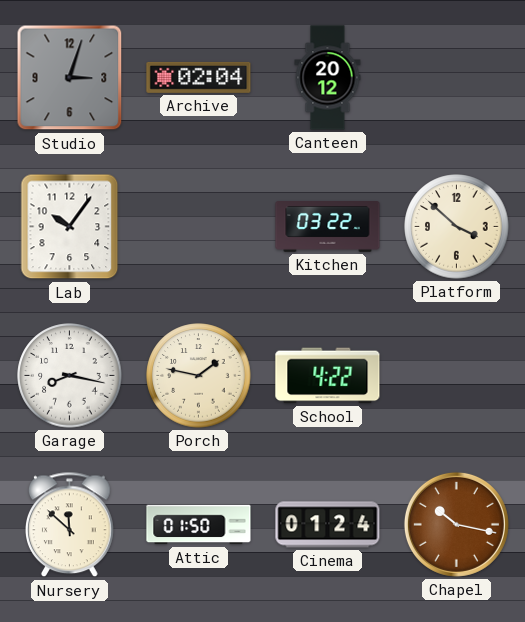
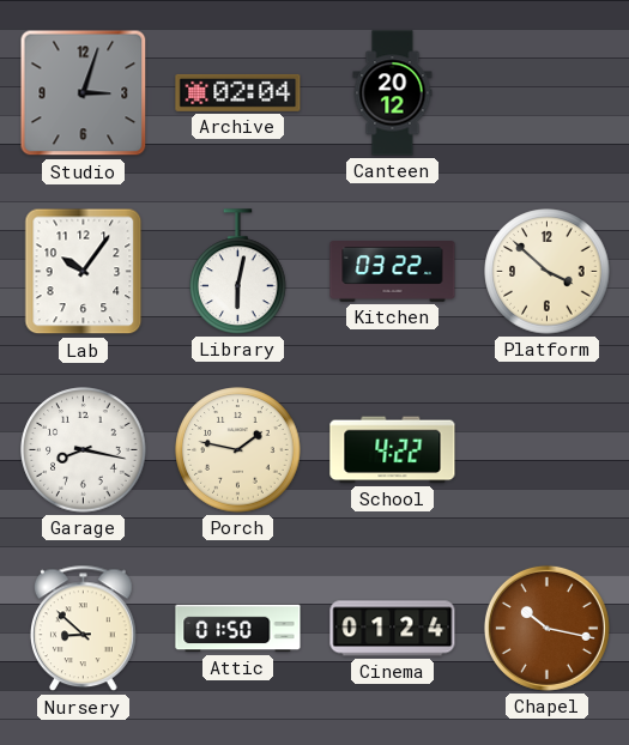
Library: none -> 6:02 (238, 272)
Nursery: 11:52 -> 8:52 (84, 629)
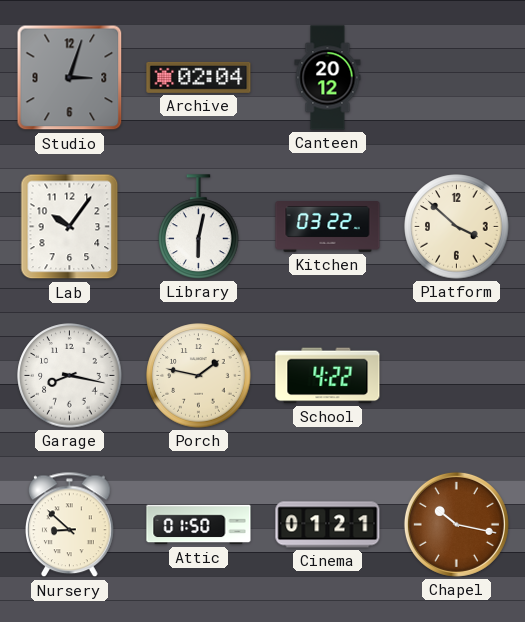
Cinema: 01:24 -> 01:21 (328, 525)
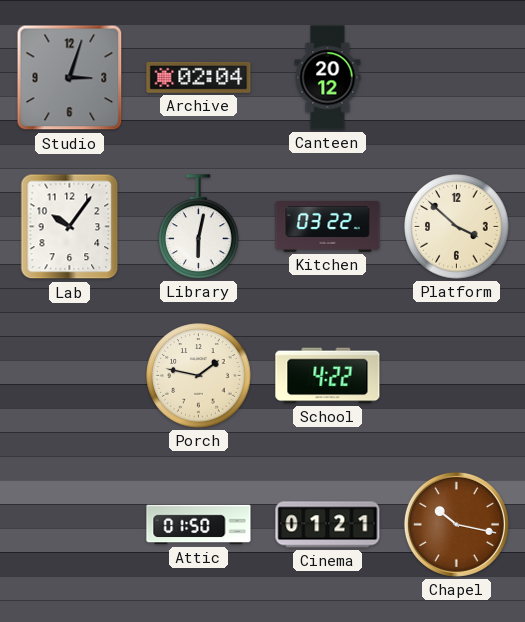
Garage: 8:17 -> none (70, 376)
Nursery: 8:52 -> none (70, 525)
